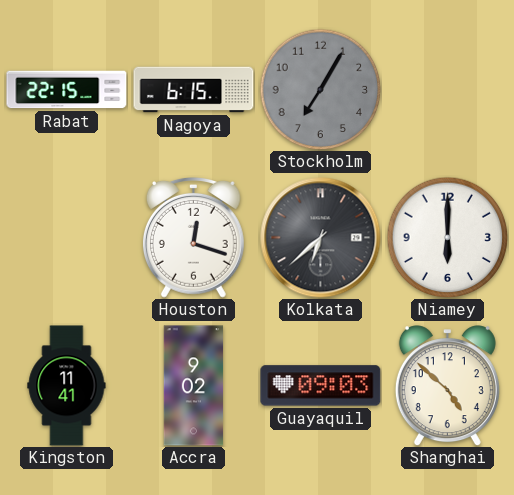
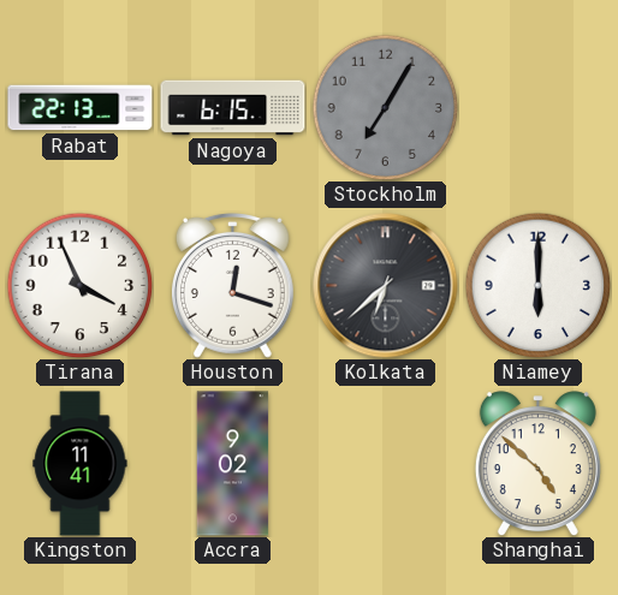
Rabat: 22:15 -> 22:13 (81, 108)
Tirana: none -> 3:56 (79, 285)
Guayaquil: 09:03 -> none (321, 386)
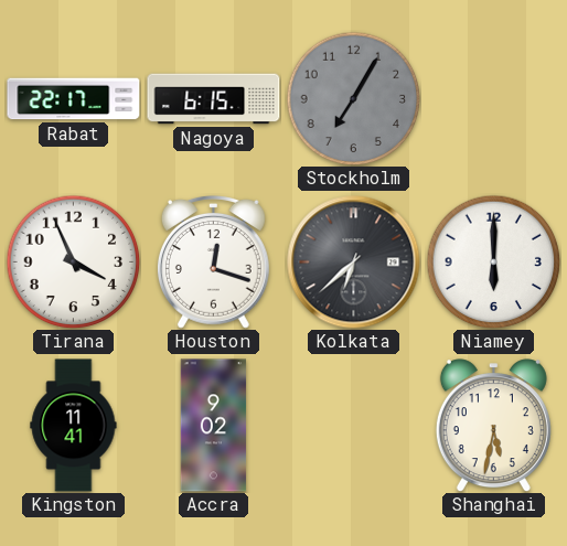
Rabat: 22:13 -> 22:17 (74, 99)
Shanghai: 4:52 -> 5:32 (493, 426)
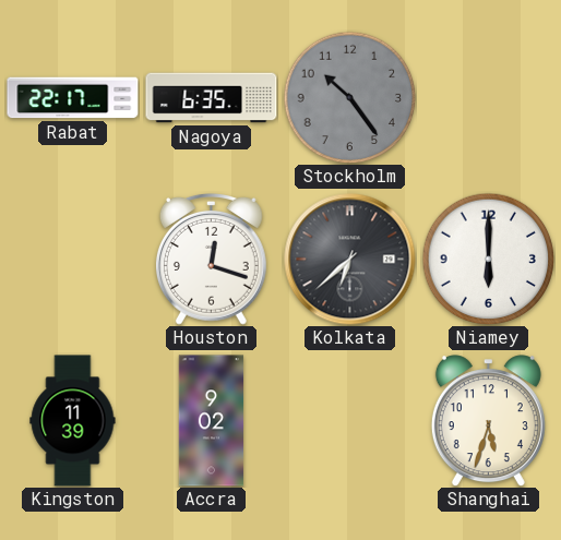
Nagoya: 6:15 -> 6:35 (212, 98)
Stockholm: 7:05 -> 10:24 (349, 97)
Tirana: 3:56 -> none (73, 261)
Kingston: 11:41 -> 11:39 (73, 421)
Shanghai: 5:32 -> 5:33 (488, 421)
